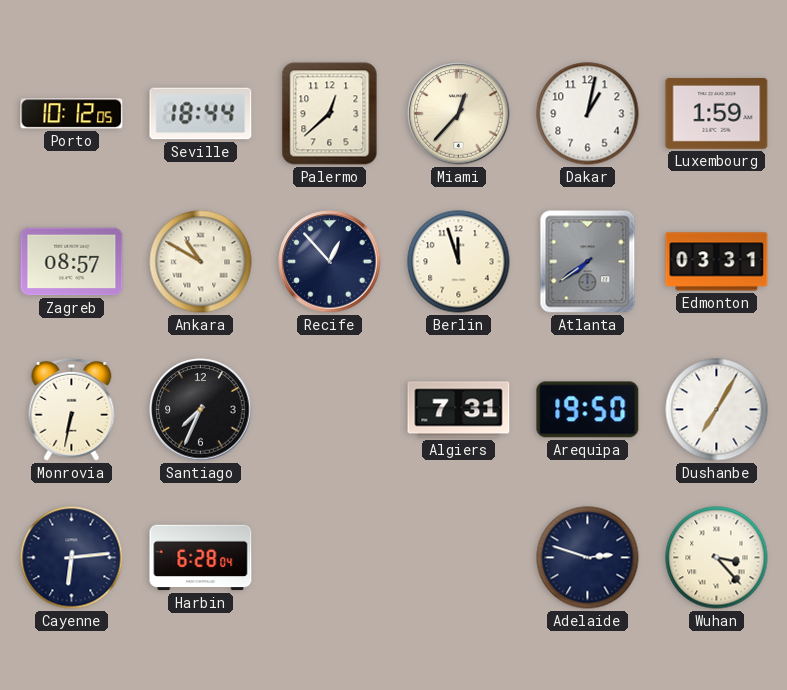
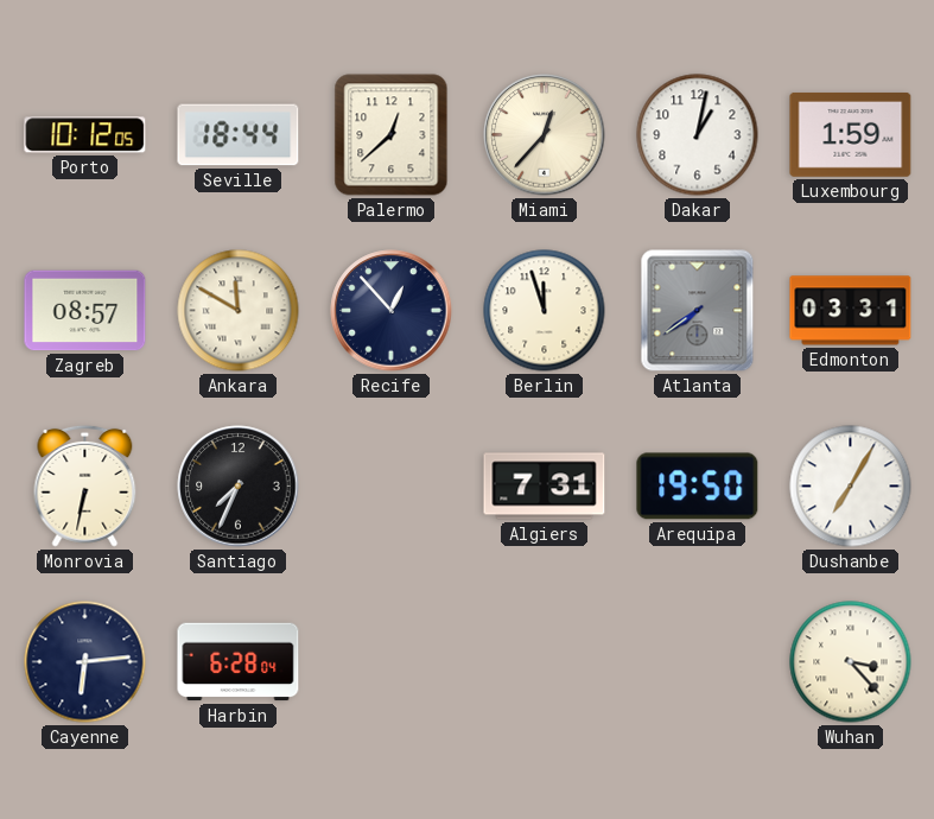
Ankara: 10:50 -> 11:50 (239, 311)
Adelaide: 2:48 -> none (588, 558)
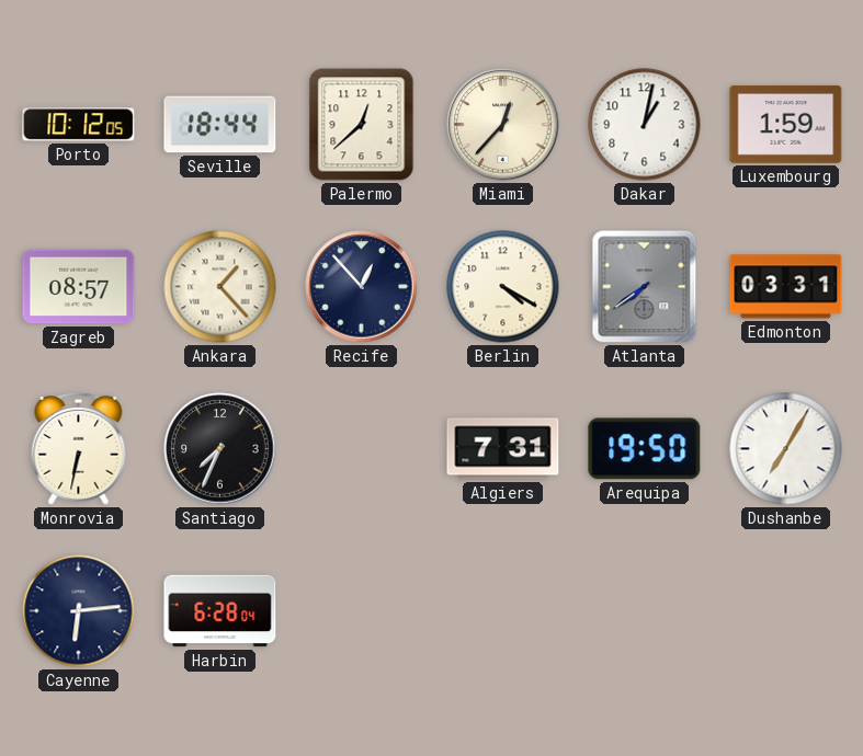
Ankara: 11:50 -> 1:23 (220, 287)
Berlin: 11:57 -> 4:20 (503, 287)
Wuhan: 3:23 -> none (851, 662)
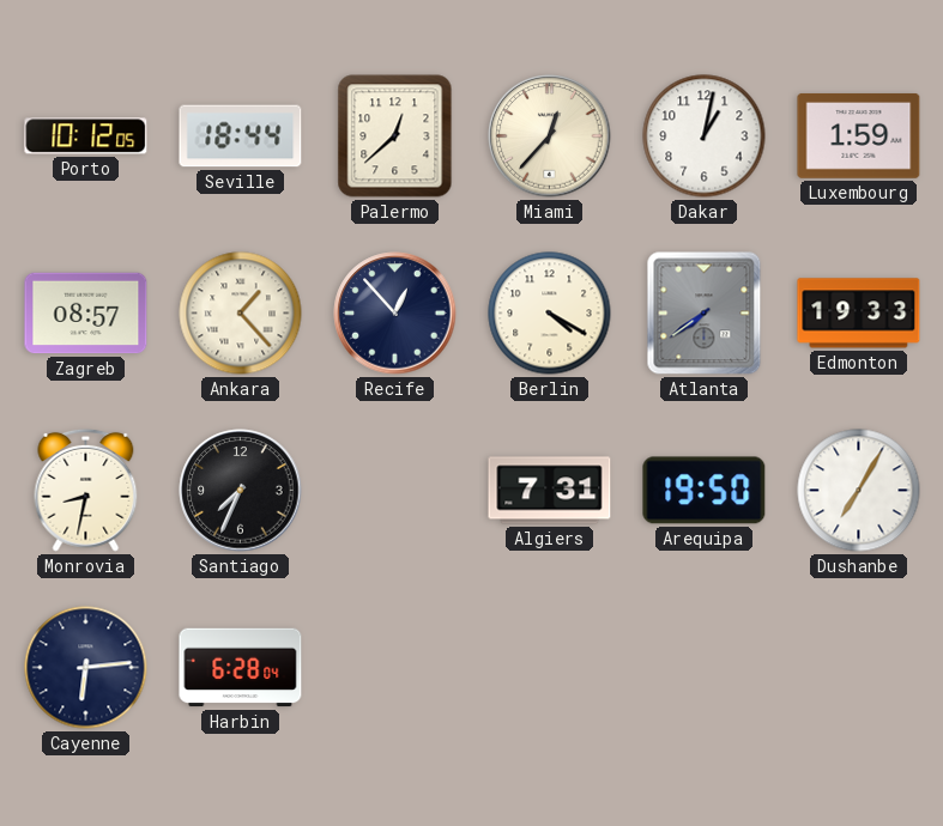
Edmonton: 03:31 -> 19:33 (859, 314)
Monrovia: 6:32 -> 8:32 (86, 490)
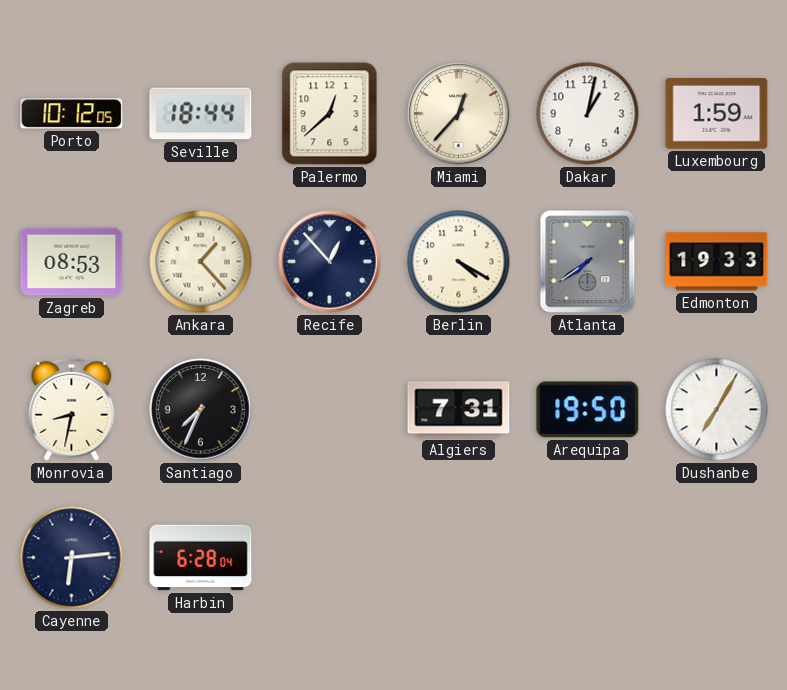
Zagreb: 08:57 -> 08:53 (72, 262)
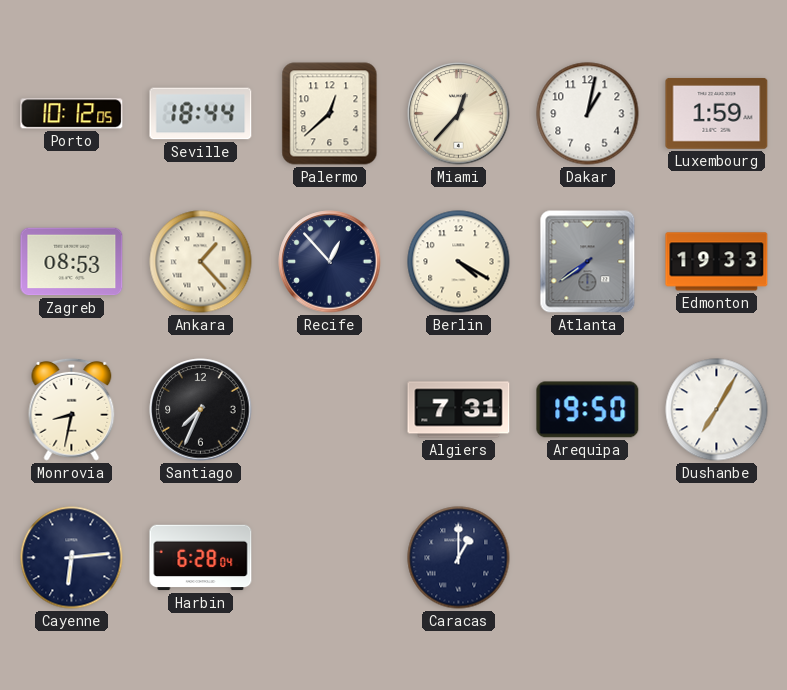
Caracas: none -> 1:00 (459, 558)
